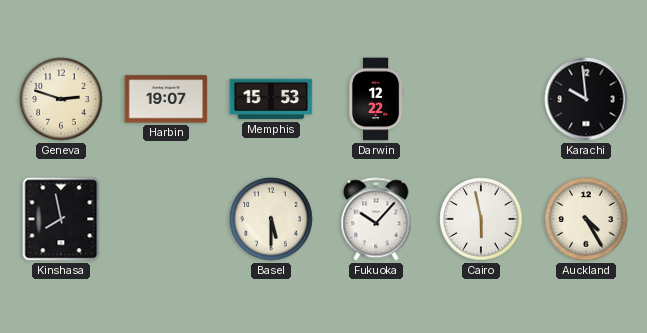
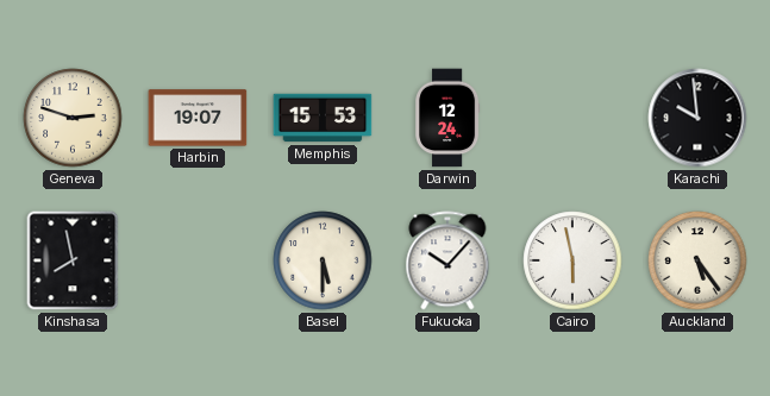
Darwin: 12:22 -> 12:24 (447, 118)
Auckland: 4:25 -> 5:24 (697, 260)
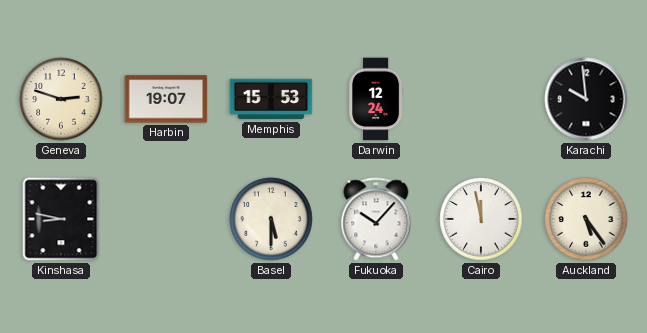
Kinshasa: 7:58 -> 8:47 (61, 219)
Cairo: 5:58 -> 11:58 (481, 219)
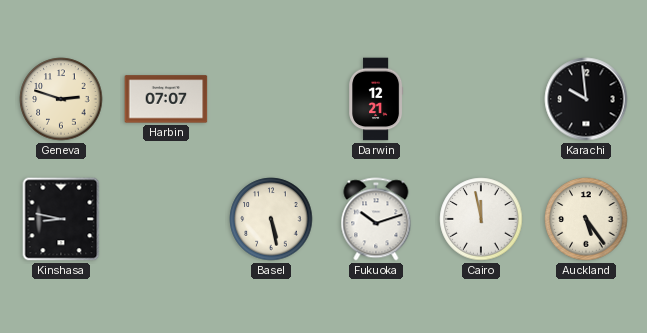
Harbin: 19:07 -> 07:07 (166, 99)
Memphis: 15:53 -> none (271, 99)
Darwin: 12:24 -> 12:21 (376, 99)
Basel: 5:30 -> 5:28 (271, 219)
Fukuoka: 10:07 -> 10:12 (376, 219)
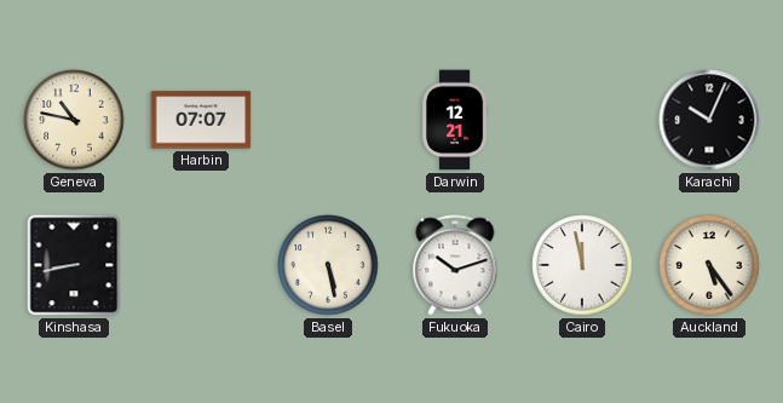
Geneva: 2:48 -> 10:47 (74, 120)
Karachi: 9:59 -> 10:04 (709, 120)
Kinshasa: 8:47 -> 8:43 (74, 265)
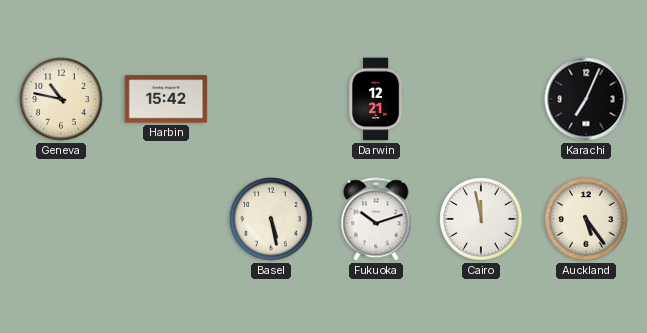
Harbin: 07:07 -> 15:42 (166, 99)
Karachi: 10:04 -> 7:04 (586, 99)
Kinshasa: 8:43 -> none (74, 265)
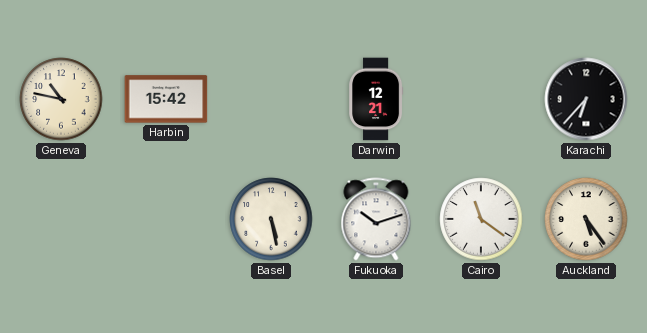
Karachi: 7:04 -> 6:37 (586, 99)
Cairo: 11:58 -> 11:21 (481, 219)
